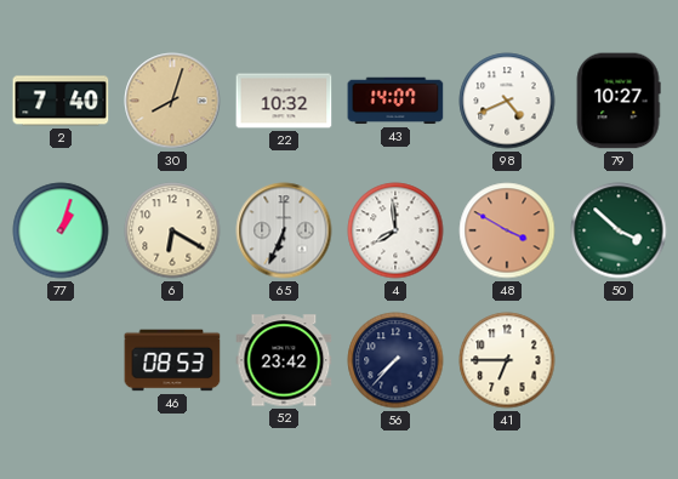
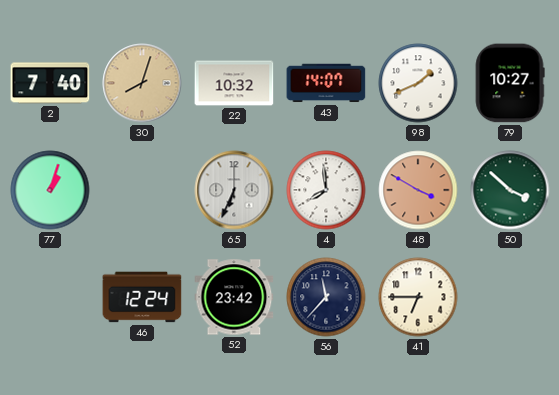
98: 4:41 -> 1:41 (418, 83)
6: 6:20 -> none (172, 230)
46: 08:53 -> 12:24 (142, 297)
56: 7:37 -> 11:37 (326, 297)
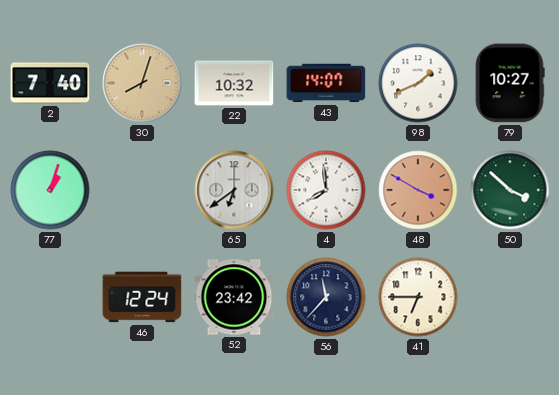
65: 6:34 -> 6:39 (234, 190)
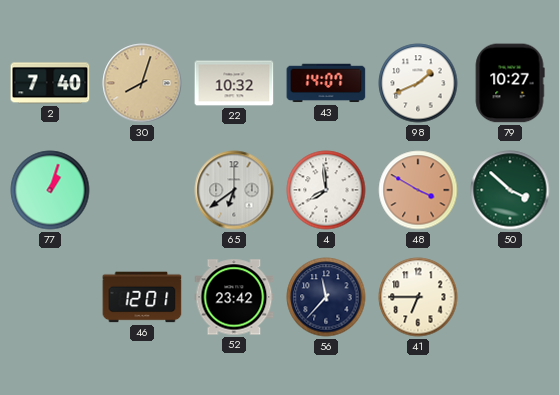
46: 12:24 -> 12:01 (142, 297)
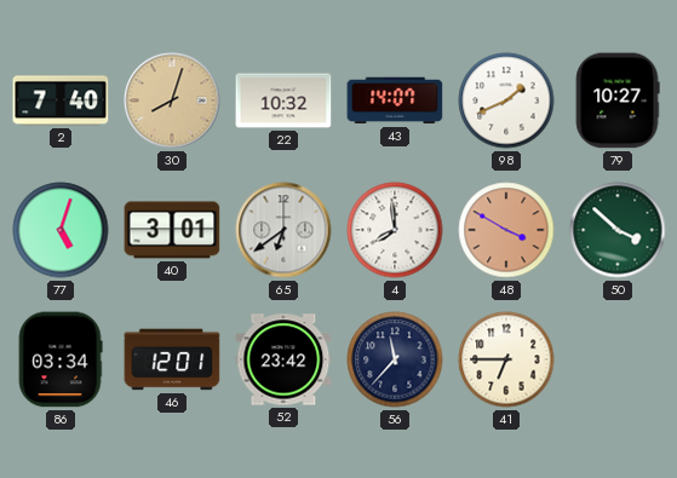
77: 1:03 -> 5:03 (61, 230)
40: none -> 3:01 (172, 230)
86: none -> 03:34 (61, 359)
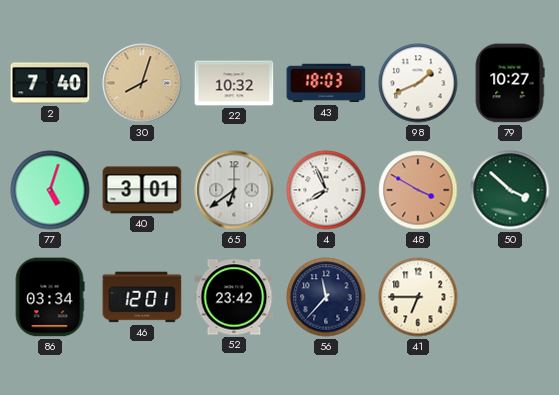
43: 14:07 -> 18:03 (326, 83)
4: 7:59 -> 7:56 (326, 190)
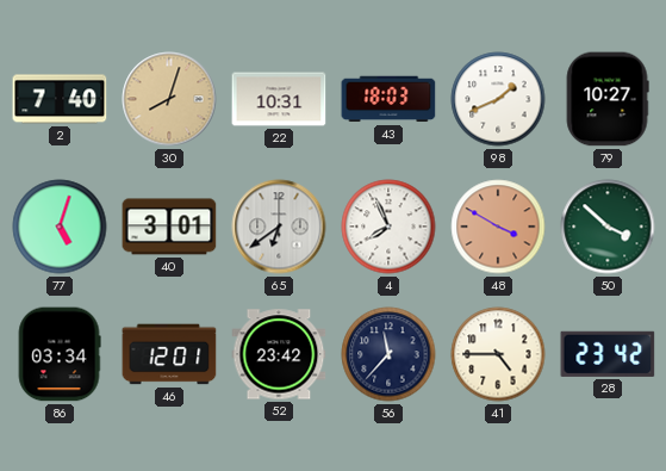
22: 10:32 -> 10:31 (279, 99)
41: 6:45 -> 4:45 (498, 354)
28: none -> 23:42 (608, 354)
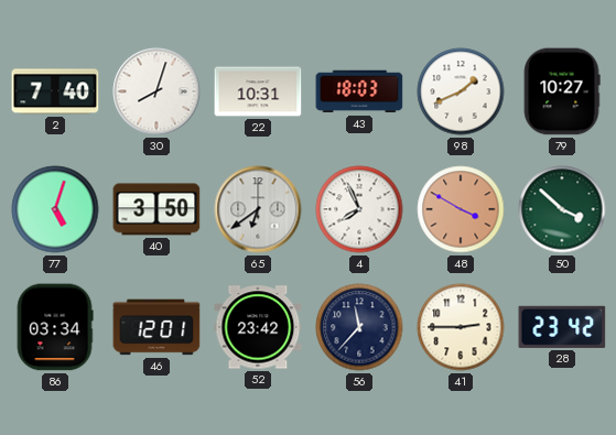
30 dial: champagne -> white (156, 91)
40: 3:01 -> 3:50 (156, 209)
41: 4:45 -> 2:45 (461, 327)
